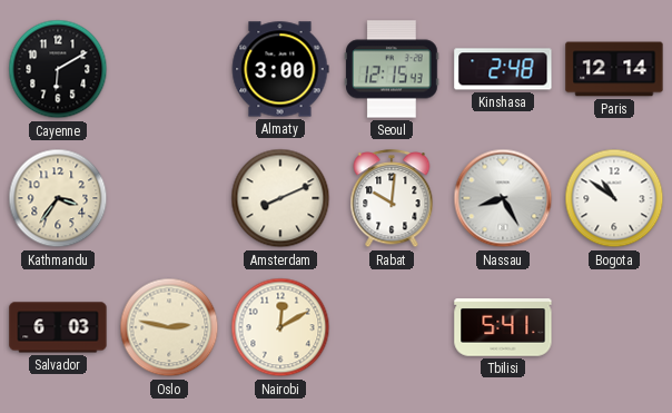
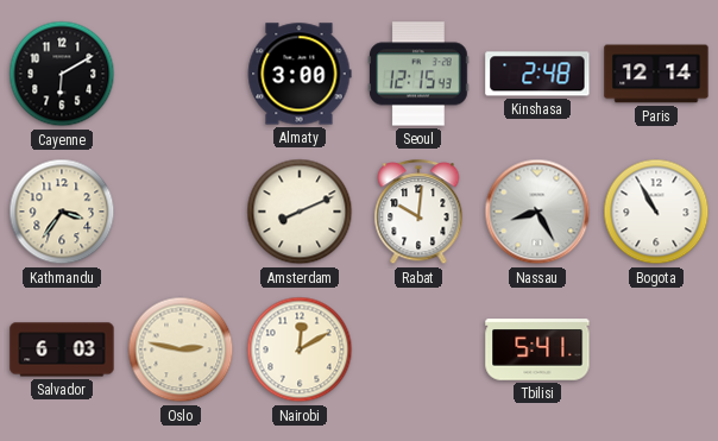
Bogota: 10:51 -> 10:55 (656, 212)
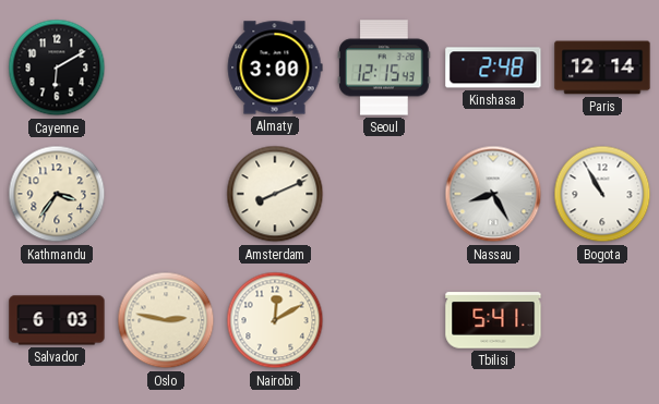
Rabat: 10:01 -> none (418, 213)
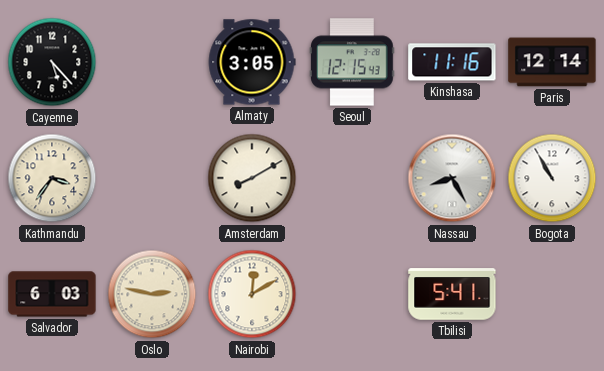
Cayenne: 6:10 -> 5:23 (52, 62)
Almaty: 3:00 -> 3:05 (252, 62)
Kinshasa: 2:48 -> 11:16 (452, 62)
Amsterdam: 8:11 -> 8:10 (252, 178)
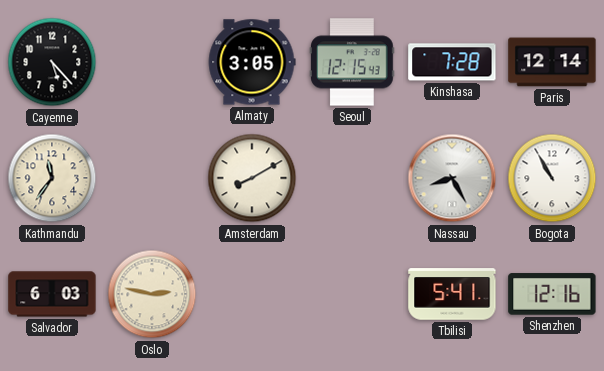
Kinshasa: 11:16 -> 7:28 (452, 62)
Kathmandu: 3:36 -> 11:36 (52, 178)
Nairobi: 12:10 -> none (252, 294)
Shenzhen: none -> 12:16 (552, 294)
